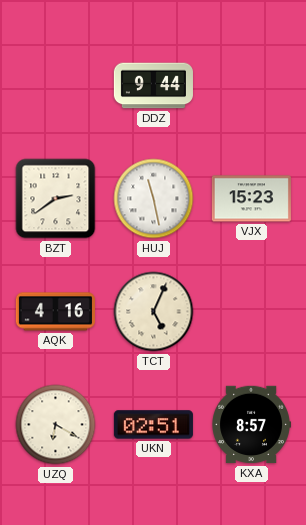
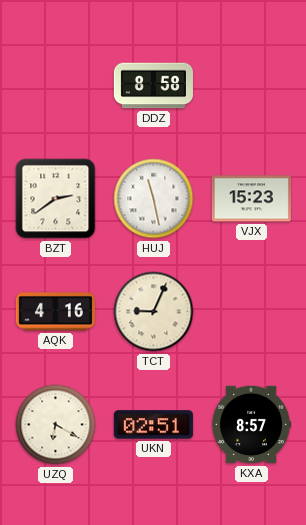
DDZ: 9:44 -> 8:58 (153, 86)
TCT: 5:04 -> 9:04 (154, 312)
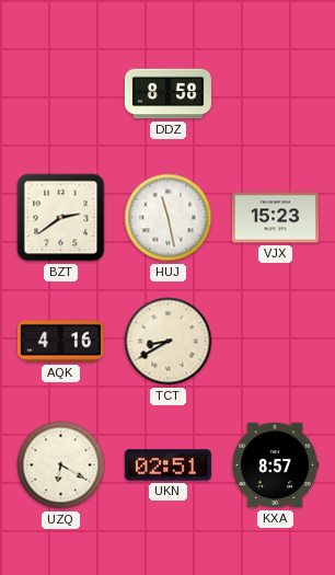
TCT: 9:04 -> 8:40 (169, 342)
